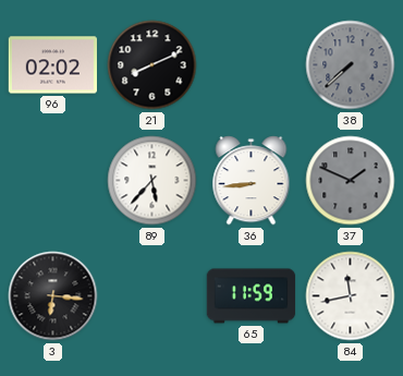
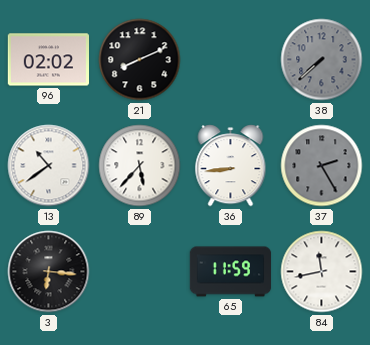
13: none -> 10:39 (49, 166)
37: 1:49 -> 2:25 (322, 166)
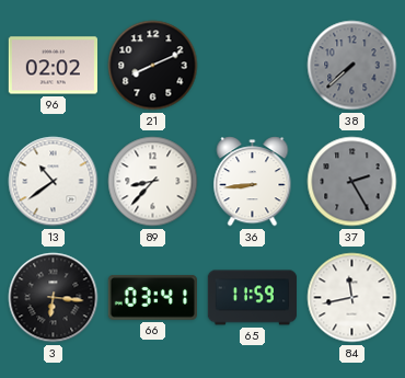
89: 5:37 -> 8:37 (153, 182)
66: none -> 03:41 (152, 298)
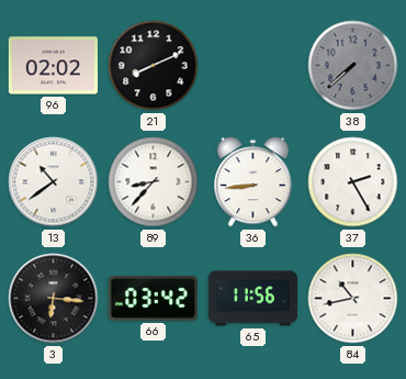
37 dial: grey -> white (353, 182)
66: 03:41 -> 03:42 (153, 299)
65: 11:59 -> 11:56 (253, 299)
84: 11:43 -> 10:43 (353, 299)
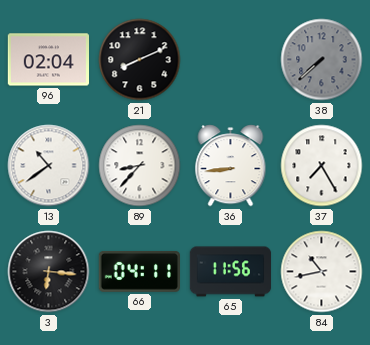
96: 02:02 -> 02:04 (48, 60)
37: 2:25 -> 7:25 (322, 166)
66: 03:42 -> 04:11 (139, 272)
